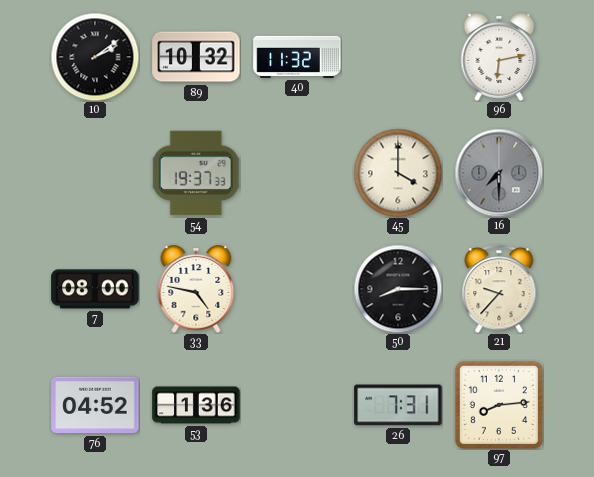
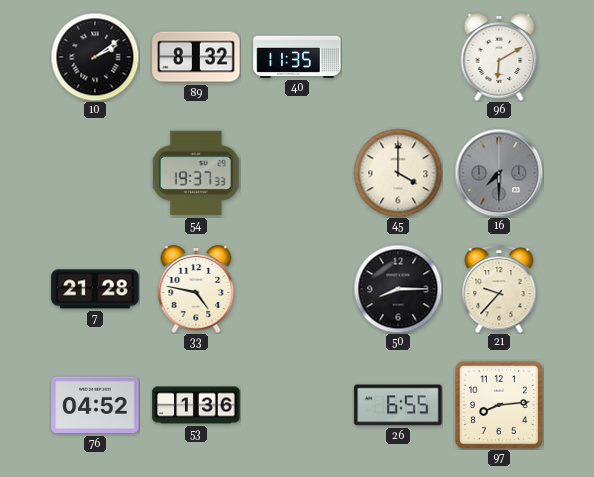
89: 10:32 -> 8:32 (196, 57)
40: 11:32 -> 11:35 (297, 57)
96: 6:13 -> 6:10 (499, 57)
7: 08:00 -> 21:28 (95, 289)
26: 7:31 -> 6:55 (398, 405)
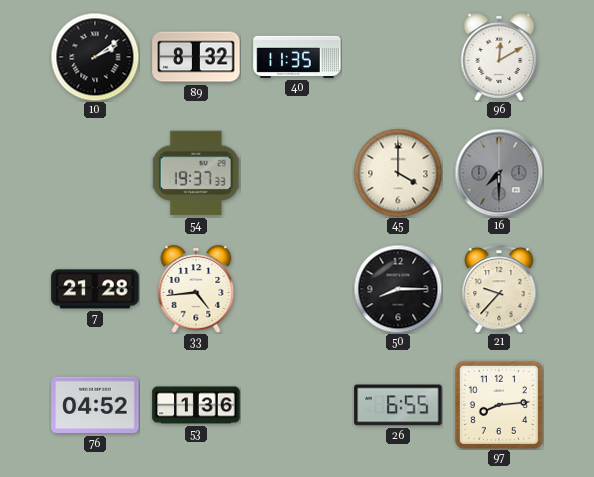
96: 6:10 -> 12:10 (499, 57)
33: 4:47 -> 4:44 (196, 289)
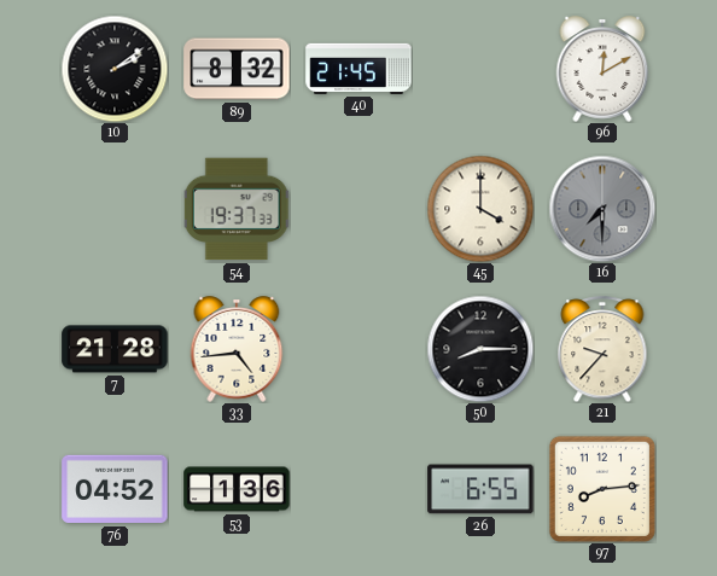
40: 11:35 -> 21:45 (358, 69)
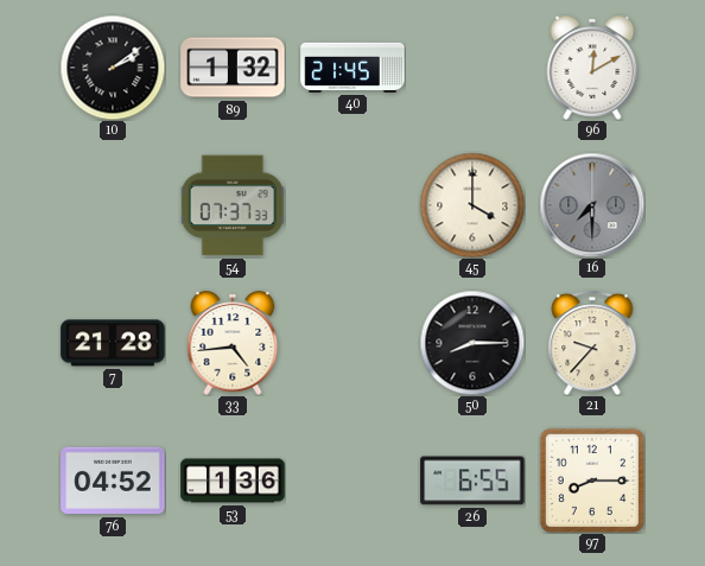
89: 8:32 -> 1:32 (233, 68)
54: 19:37 -> 07:37 (233, 205)
97: 8:14 -> 8:15 (592, 481)
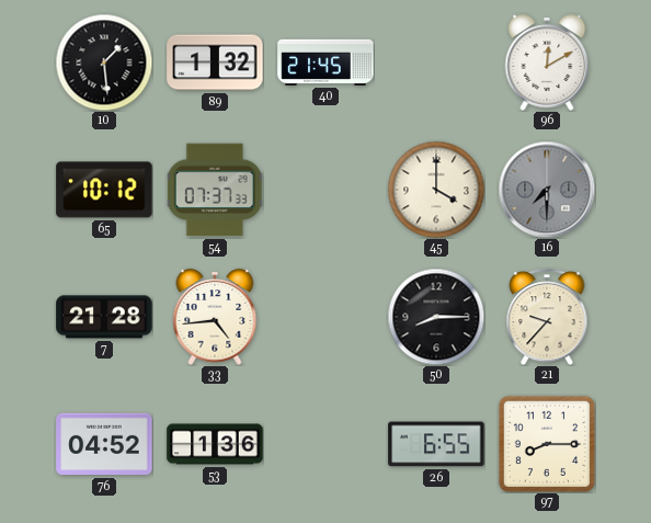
10: 2:09 -> 1:29 (104, 62)
65: none -> 10:12 (104, 190)
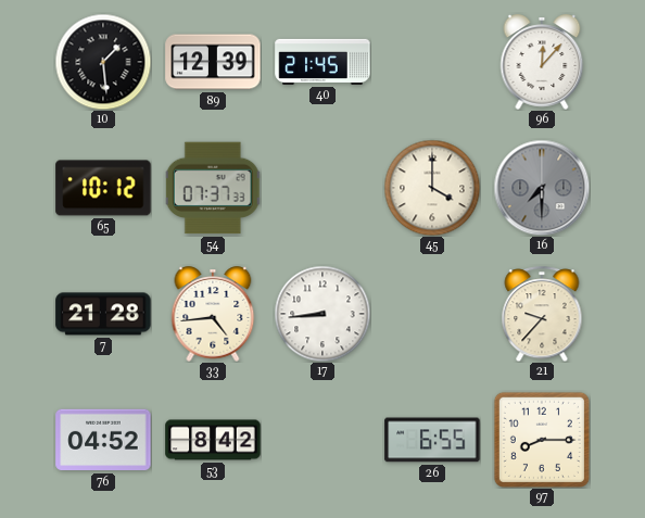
89: 1:32 -> 12:39 (213, 62)
96: 12:10 -> 12:07 (542, 62)
17: none -> 8:44 (322, 314)
50: 8:15 -> none (436, 317)
53: 1:36 -> 8:42 (213, 440)
